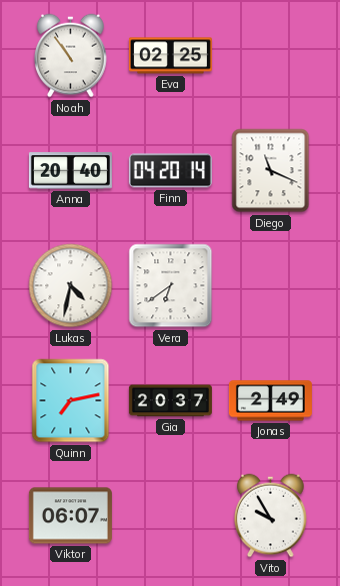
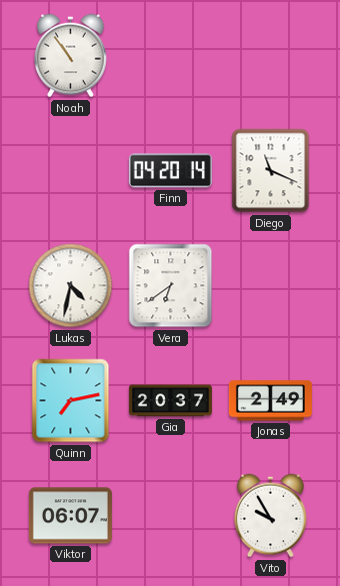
Eva: 02:25 -> none (170, 56)
Anna: 20:40 -> none (70, 171)
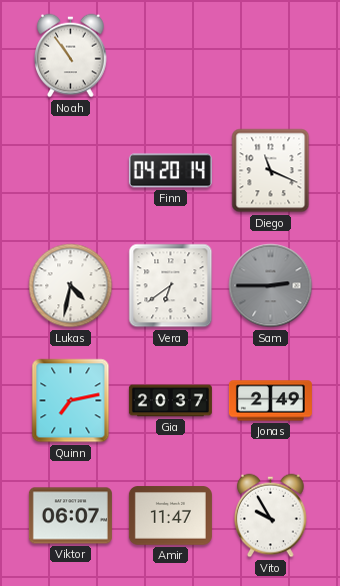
Sam: none -> 2:45 (271, 286)
Amir: none -> 11:47 (170, 516)
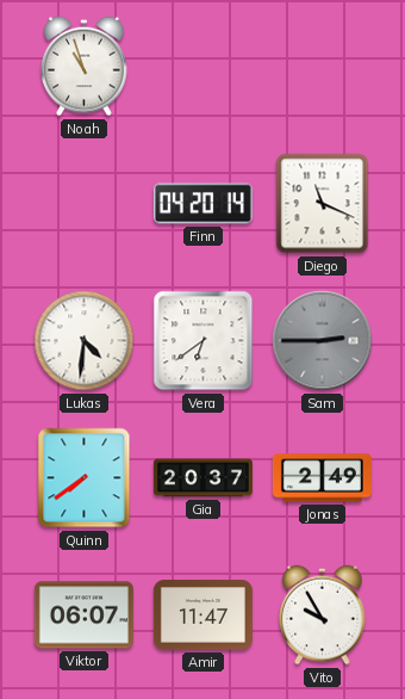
Noah: 10:54 -> 10:57 (85, 67)
Lukas: 4:32 -> 4:31 (85, 341)
Quinn: 7:13 -> 7:39 (85, 478)
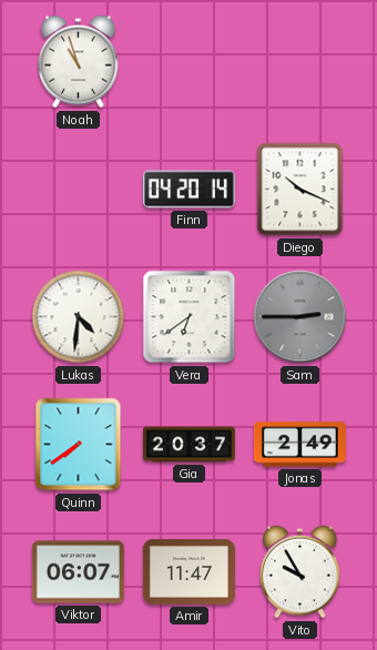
Diego: 11:19 -> 10:19 (300, 190)
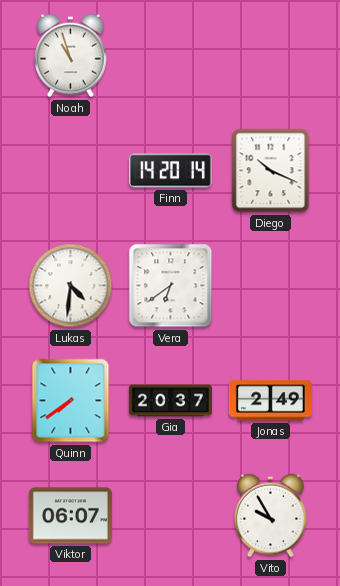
Finn: 04:20 -> 14:20 (170, 171)
Sam: 2:45 -> none (300, 317)
Amir: 11:47 -> none (188, 572)
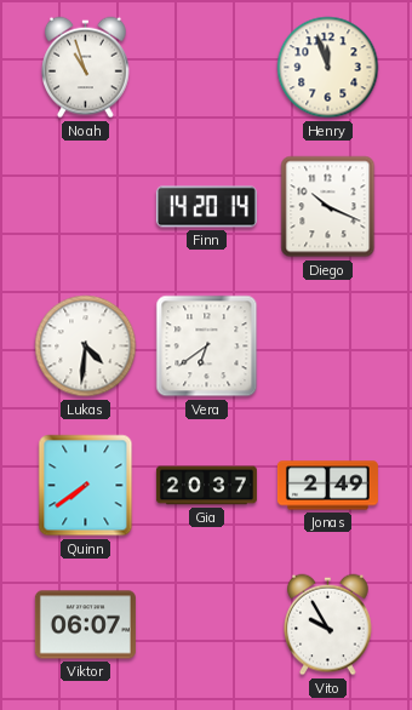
Henry: none -> 11:57 (328, 68)
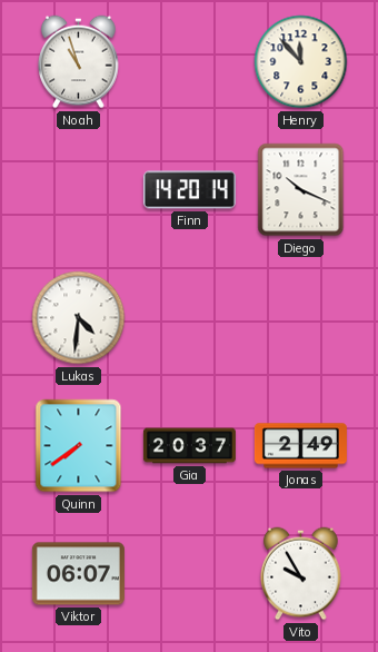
Henry: 11:57 -> 11:53 (301, 62)
Vera: 6:39 -> none (207, 347)
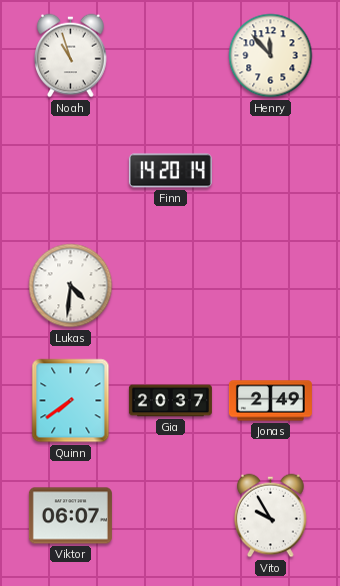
Diego: 10:19 -> none (301, 190)
